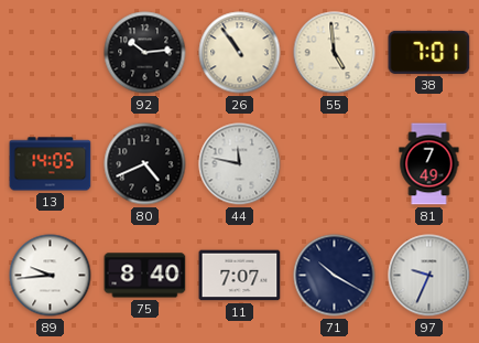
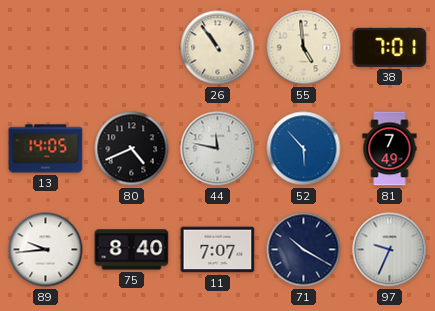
92: 10:14 -> none (145, 53)
52: none -> 5:53 (304, 149)
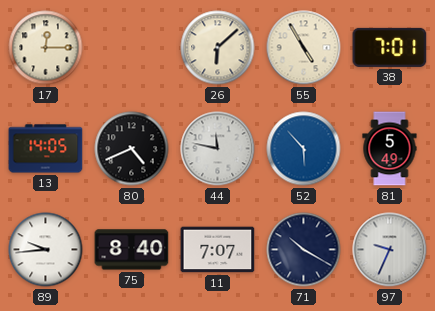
17: none -> 12:15 (46, 48)
26: 10:54 -> 6:08 (218, 48)
55: 4:59 -> 4:55 (304, 48)
81: 7:49 -> 5:49 (390, 149)
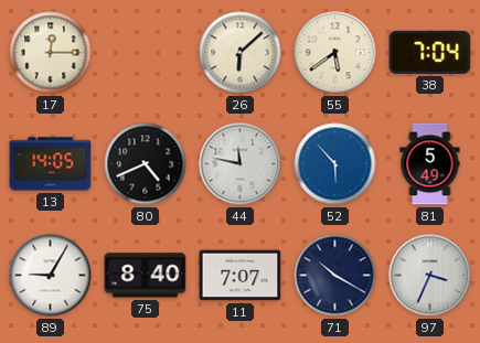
55: 4:55 -> 5:39 (335, 53)
38: 7:01 -> 7:04 (430, 52)
89: 9:44 -> 9:05 (51, 276)
97: 9:34 -> 3:34 (430, 276)
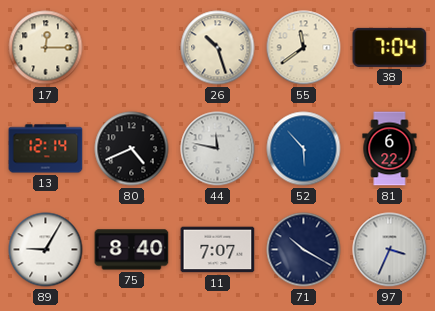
26: 6:08 -> 10:27 (218, 48)
55: 5:39 -> 11:39 (304, 48)
13: 14:05 -> 12:14 (46, 149)
81: 5:49 -> 6:22 (390, 149)
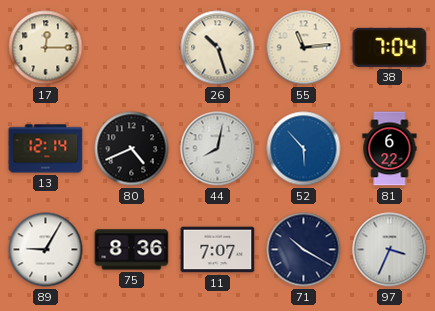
55: 11:39 -> 11:14 (304, 48)
44: 11:47 -> 8:02 (218, 149)
75: 8:40 -> 8:36 (132, 250)
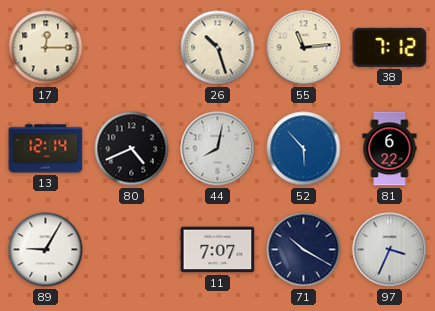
38: 7:04 -> 7:12 (390, 47)
75: 8:36 -> none (132, 250)
